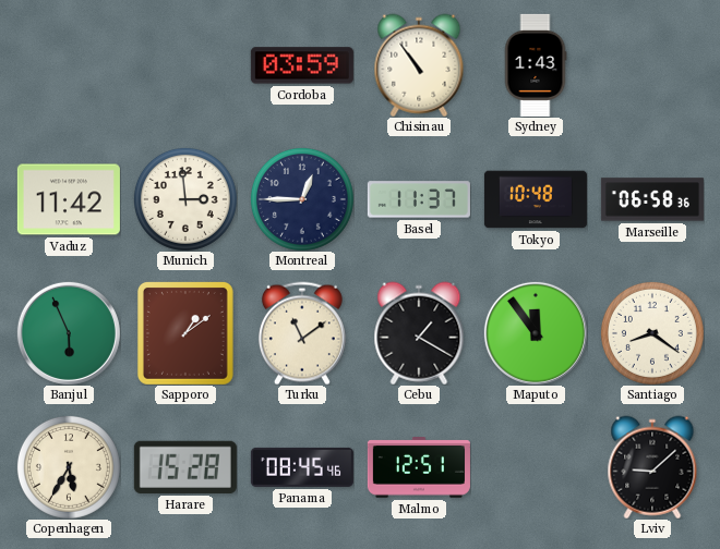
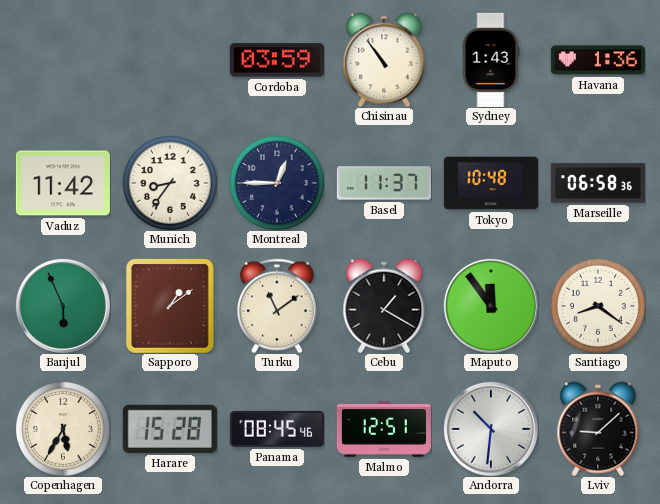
Havana: none -> 1:36 (598, 60)
Munich: 2:59 -> 8:36 (170, 183)
Andorra: none -> 10:31 (491, 429)
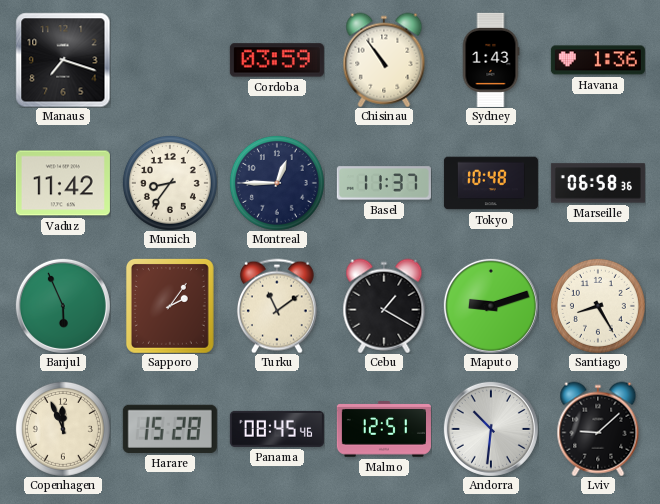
Manaus: none -> 7:18 (63, 60)
Sapporo: 1:09 -> 2:06 (170, 306)
Maputo: 11:54 -> 9:12 (491, 306)
Santiago: 8:21 -> 8:25 (598, 306)
Copenhagen: 5:35 -> 11:56 (63, 429)
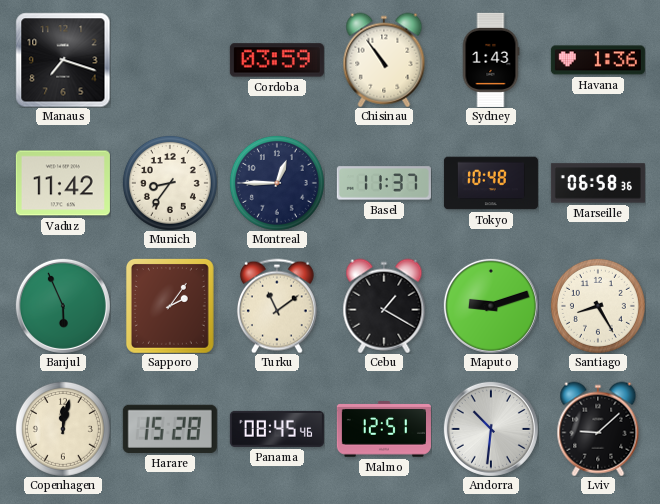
Copenhagen: 11:56 -> 12:02 (63, 429)
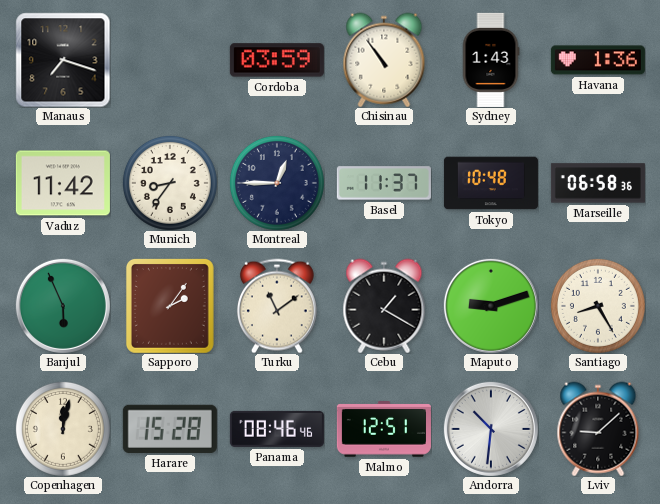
Panama: 08:45 -> 08:46 (277, 429)
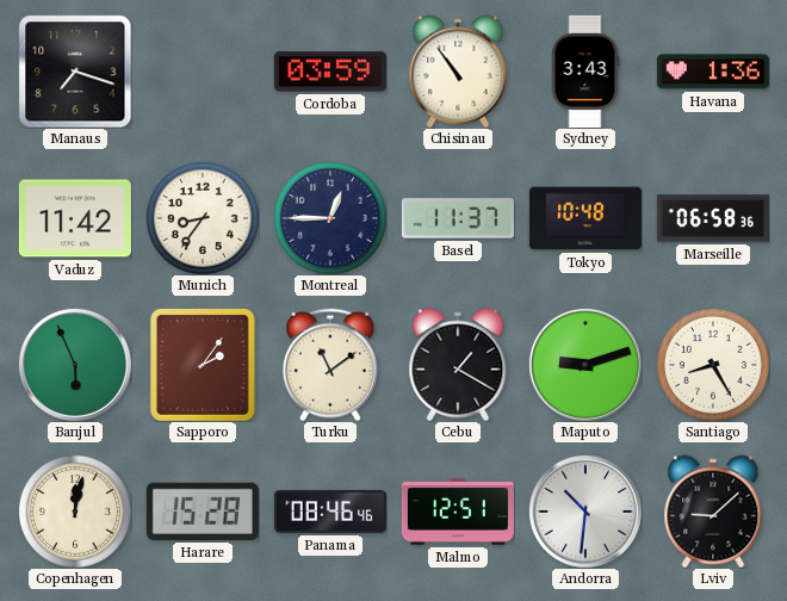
Sydney: 1:43 -> 3:43 (585, 72)
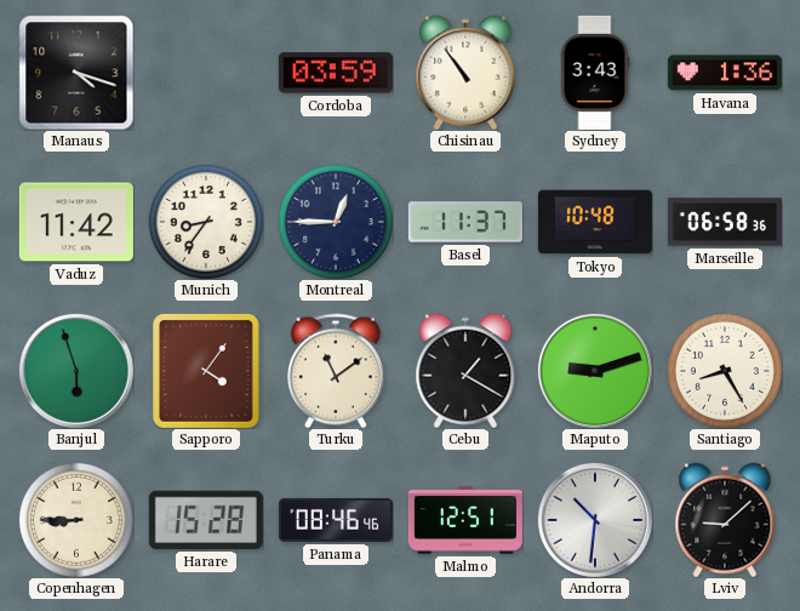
Manaus: 7:18 -> 4:18 (76, 73)
Banjul: 5:56 -> 5:57 (76, 371)
Sapporo: 2:06 -> 4:06 (206, 371)
Copenhagen: 12:02 -> 8:45 (76, 520)
